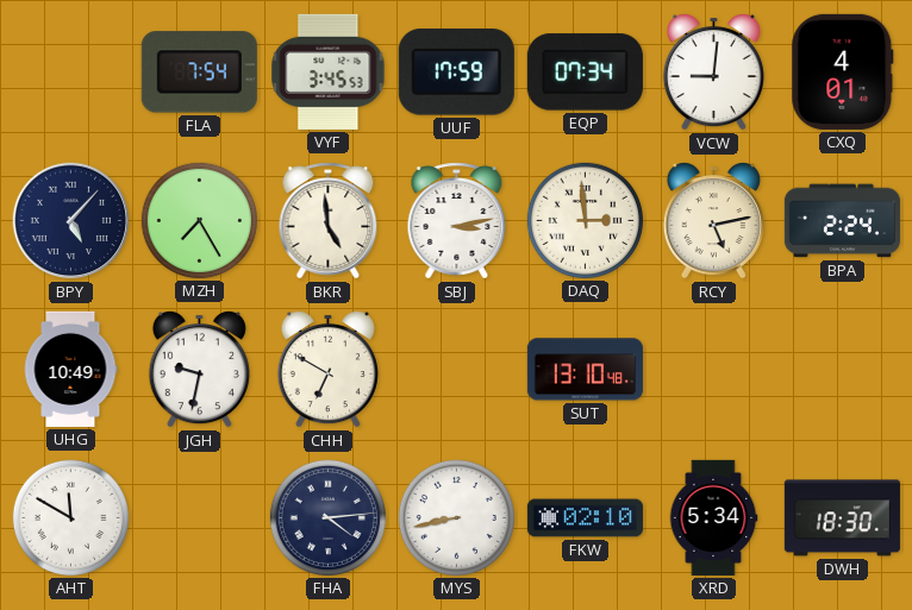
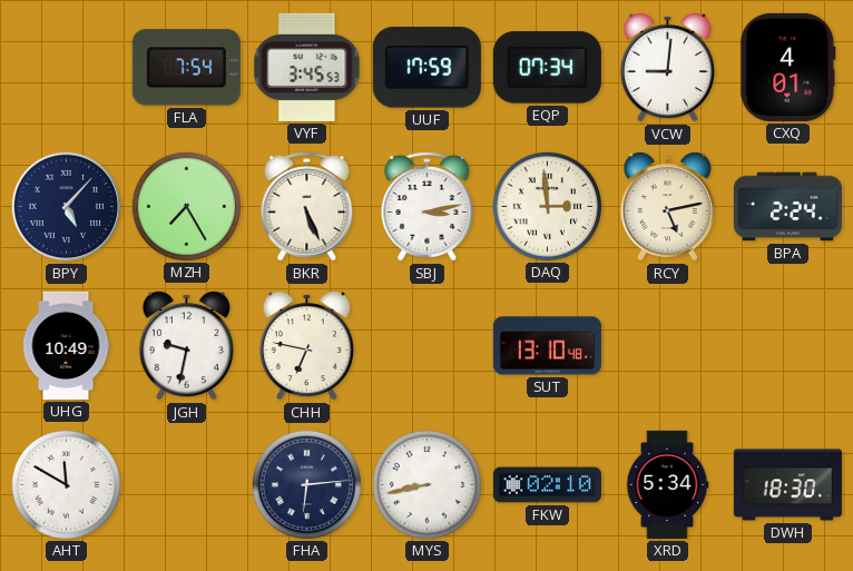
BKR: 4:59 -> 5:26 (307, 207)
CHH: 6:50 -> 6:47 (306, 345)
FHA: 4:14 -> 6:14 (306, 484)
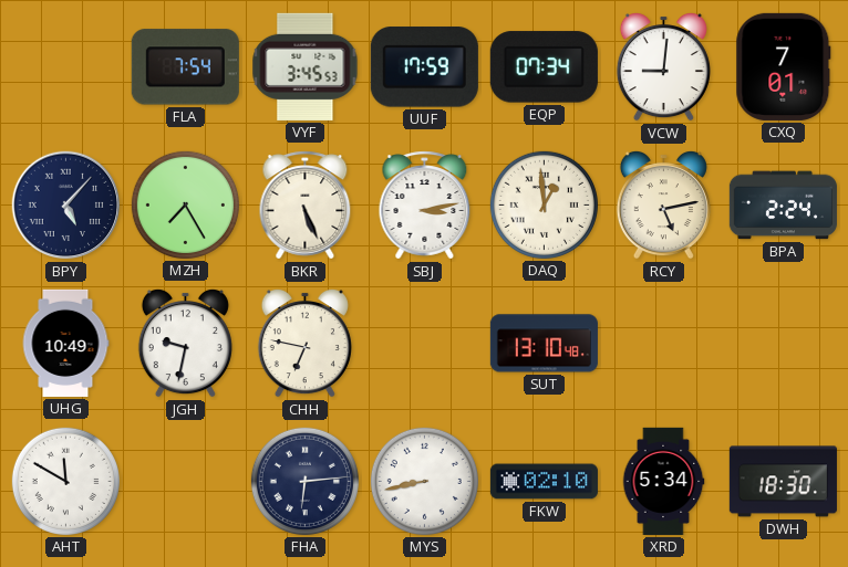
CXQ: 4:01 -> 7:01 (784, 66)
DAQ: 2:59 -> 12:59 (544, 204)
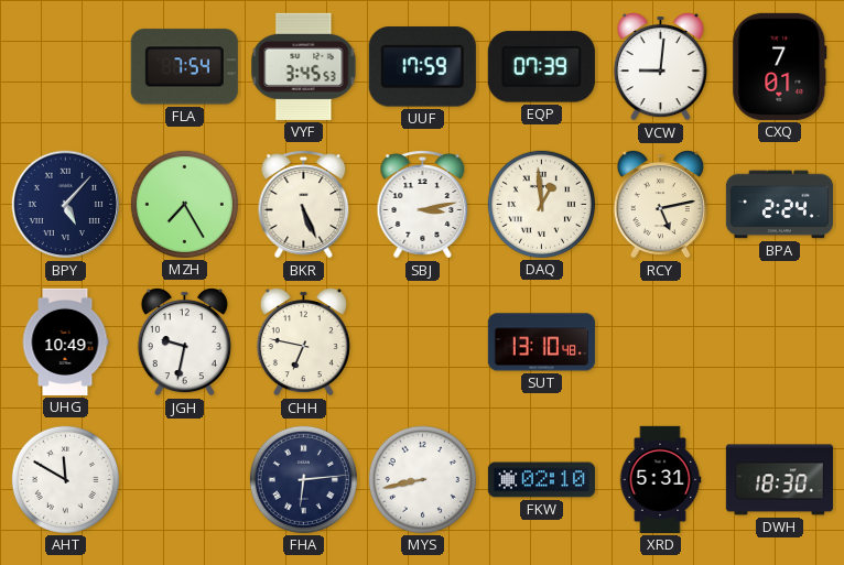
EQP: 07:34 -> 07:39 (541, 67)
XRD: 5:34 -> 5:31 (660, 479)
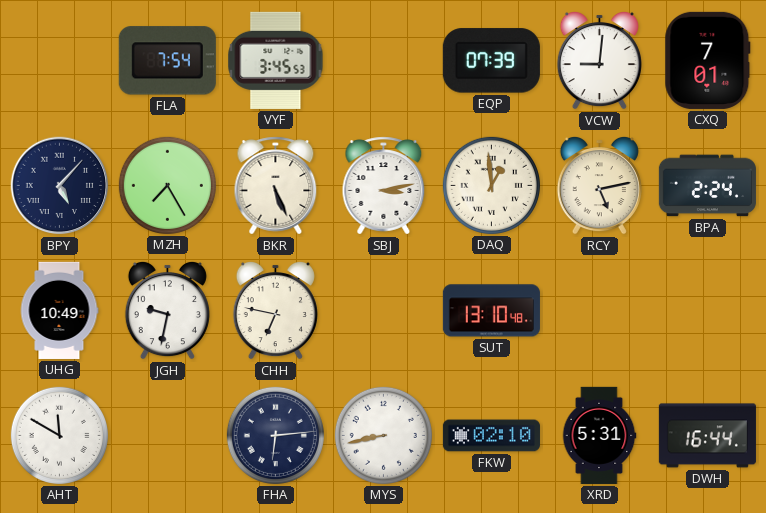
UUF: 17:59 -> none (422, 67)
DWH: 18:30 -> 16:44 (707, 436)
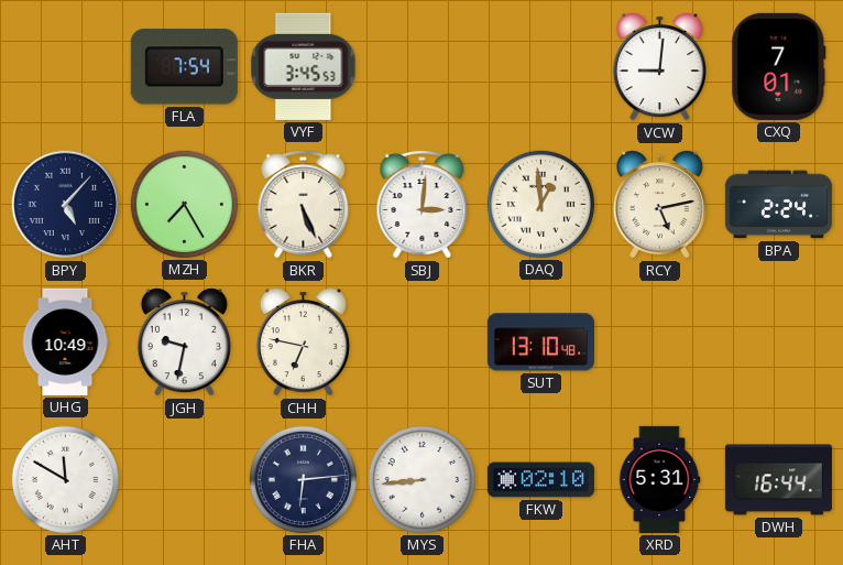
EQP: 07:39 -> none (491, 61)
SBJ: 3:13 -> 3:01 (423, 205)
MYS: 8:43 -> 8:44 (421, 479)
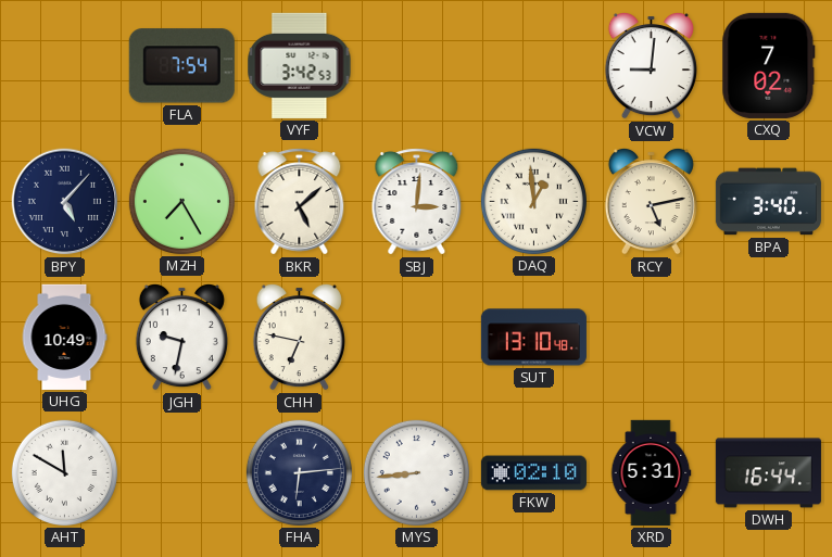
VYF: 3:45 -> 3:42 (300, 65)
CXQ: 7:01 -> 7:02 (769, 65)
BKR: 5:26 -> 5:08 (300, 202)
BPA: 2:24 -> 3:40 (768, 202)
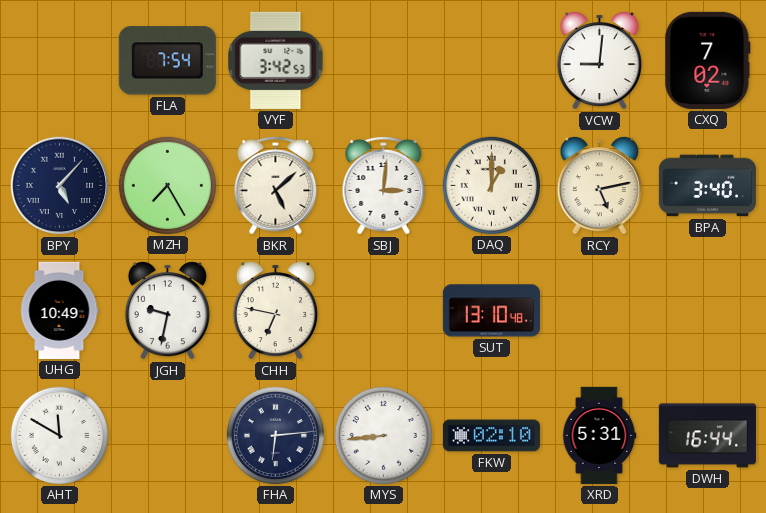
DAQ: 12:59 -> 1:00 (491, 185)
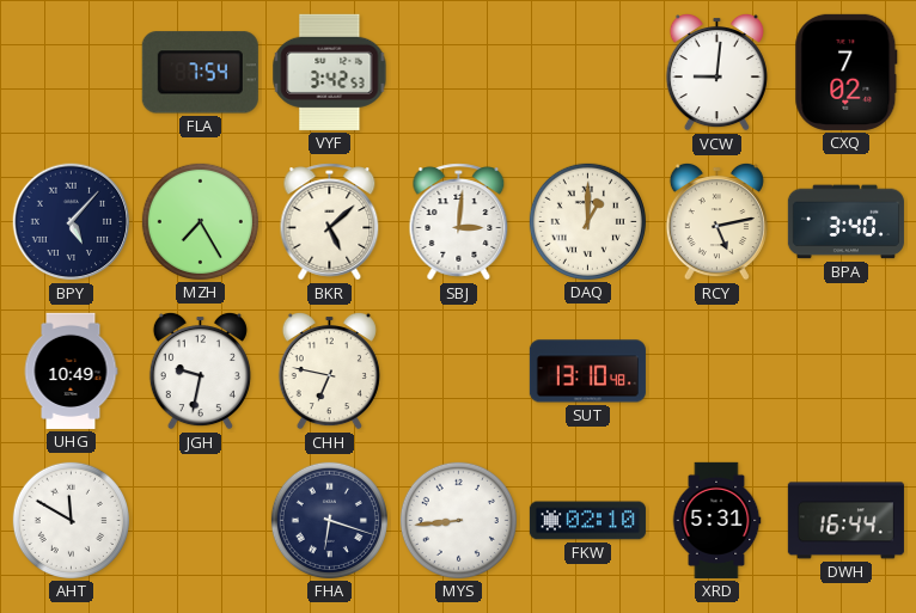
FHA: 6:14 -> 6:18 (329, 520)
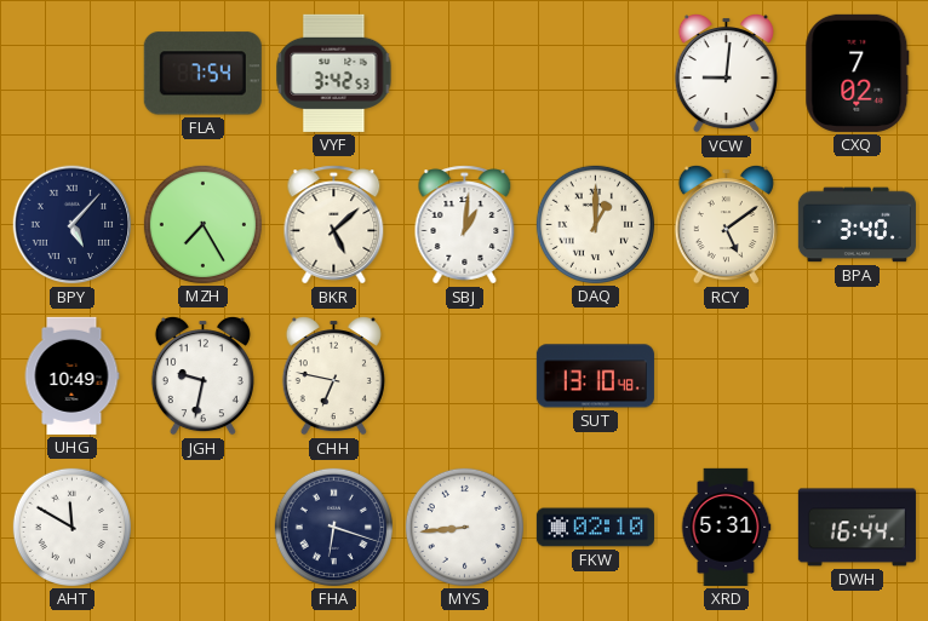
SBJ: 3:01 -> 1:01 (465, 225)
RCY: 5:13 -> 5:09 (726, 224)
